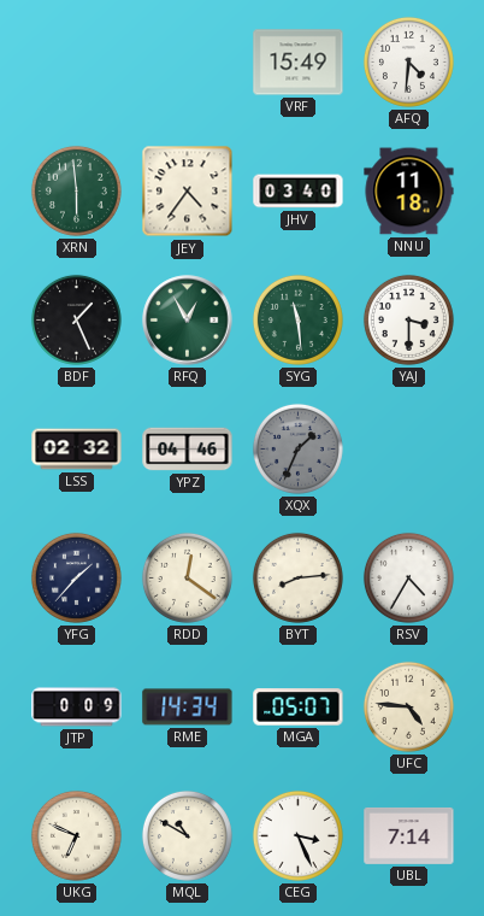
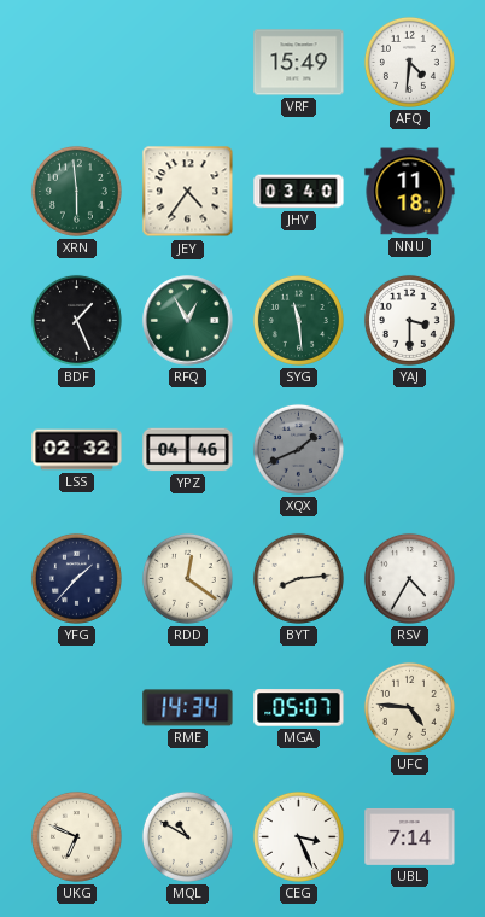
XQX: 1:34 -> 1:41 (298, 449)
JTP: 0:09 -> none (77, 707)
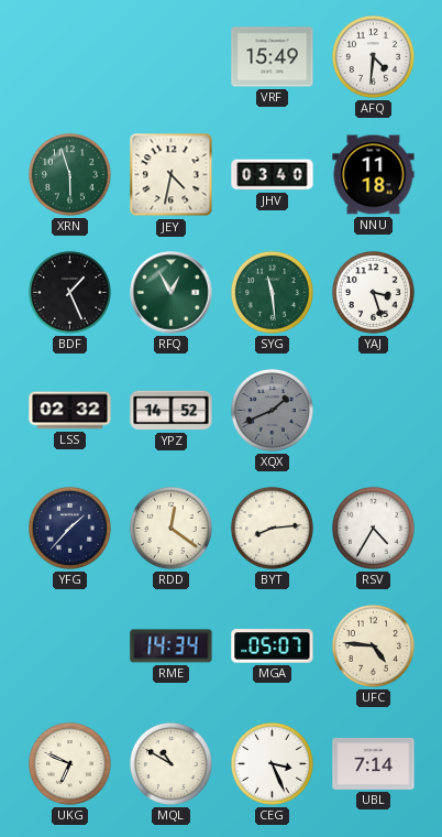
XRN: 5:59 -> 5:57 (69, 174)
JEY: 4:36 -> 4:32 (172, 175)
YAJ: 3:30 -> 3:27 (373, 292)
YPZ: 04:46 -> 14:52 (172, 411)
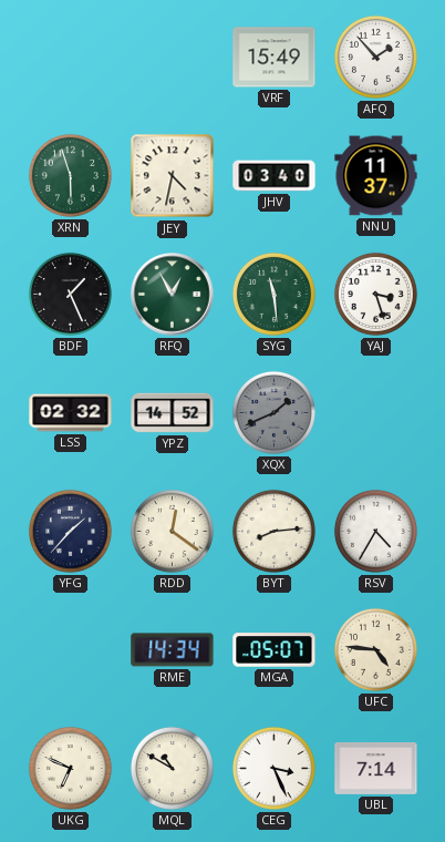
AFQ: 4:31 -> 1:53 (375, 57)
NNU: 11:18 -> 11:37 (376, 176)
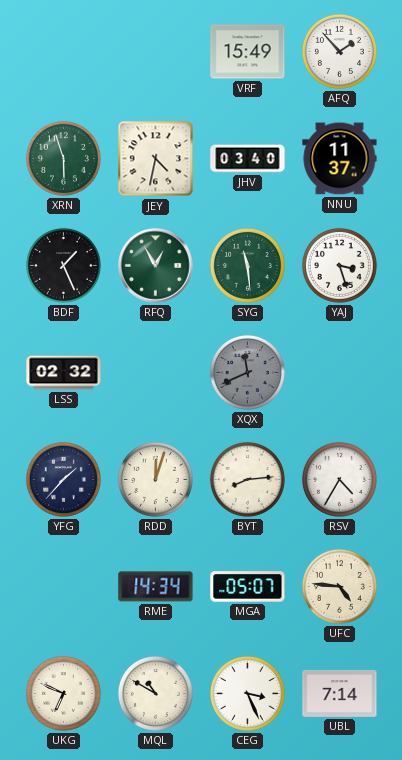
YPZ: 14:52 -> none (173, 413)
XQX: 1:41 -> 11:41 (247, 372)
RDD: 12:21 -> 12:03 (155, 479)
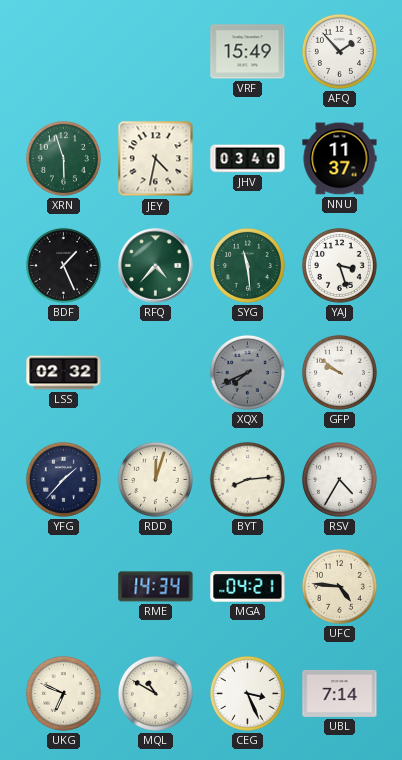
RFQ: 12:55 -> 4:37 (156, 266)
XQX: 11:41 -> 7:41 (247, 372)
GFP: none -> 9:51 (339, 372)
MGA: 05:07 -> 04:21 (248, 587)
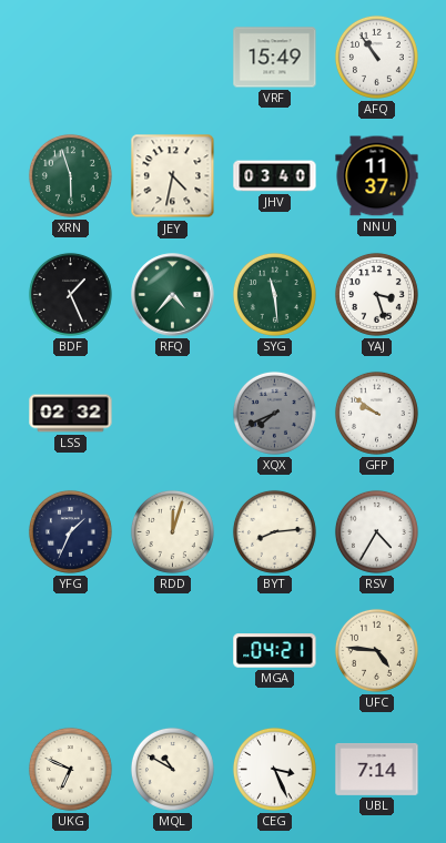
AFQ: 1:53 -> 10:54 (376, 57)
YFG: 1:37 -> 1:34 (70, 531)
RME: 14:34 -> none (156, 587)
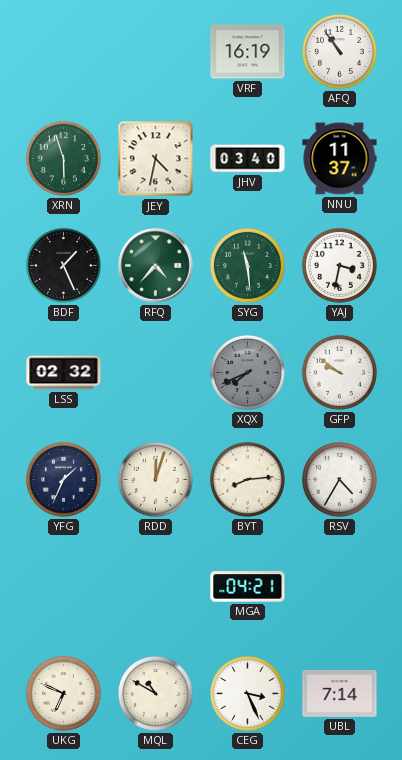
VRF: 15:49 -> 16:19 (248, 52)
YAJ: 3:27 -> 3:32 (339, 265)
UFC: 4:46 -> none (376, 650)
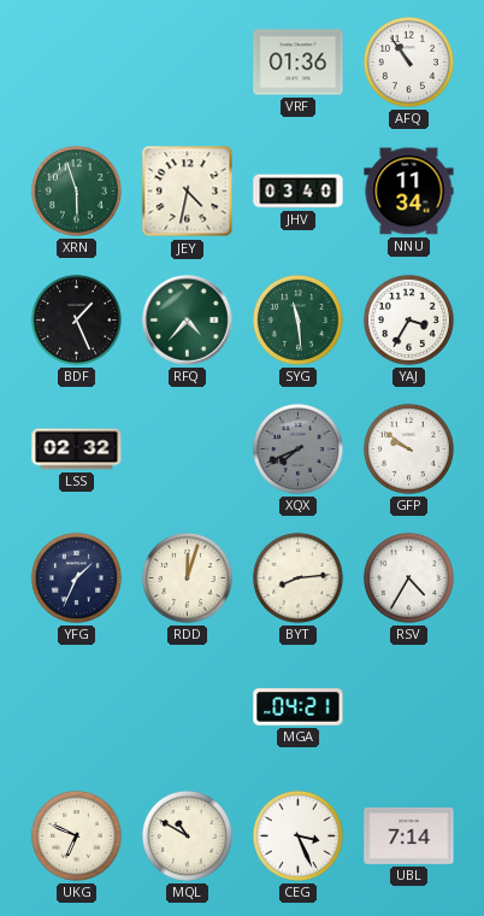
VRF: 16:19 -> 01:36 (299, 63)
NNU: 11:37 -> 11:34 (409, 192)
YAJ: 3:32 -> 3:35 (408, 319)
